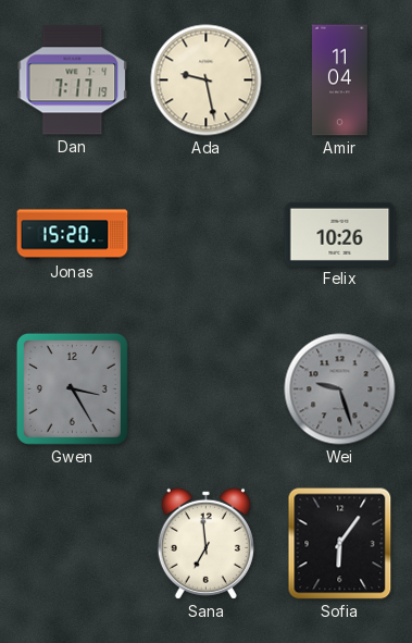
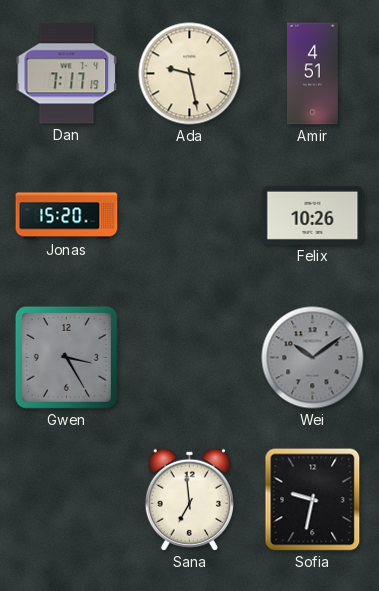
Amir: 11:04 -> 4:51 (313, 74)
Wei: 9:27 -> 10:09 (313, 358)
Sofia: 6:06 -> 9:32 (313, 500)
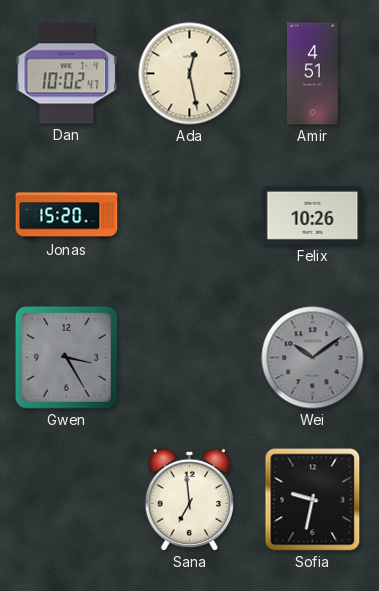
Dan: 7:17 -> 10:02 (67, 74)
Ada: 9:28 -> 12:28 (190, 74)
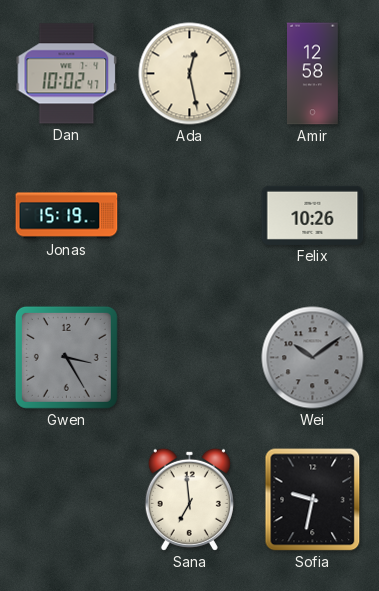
Amir: 4:51 -> 12:58 (313, 74)
Jonas: 15:20 -> 15:19 (67, 216)
